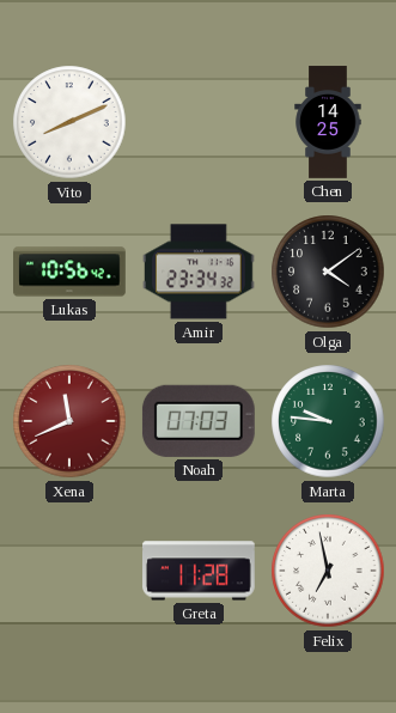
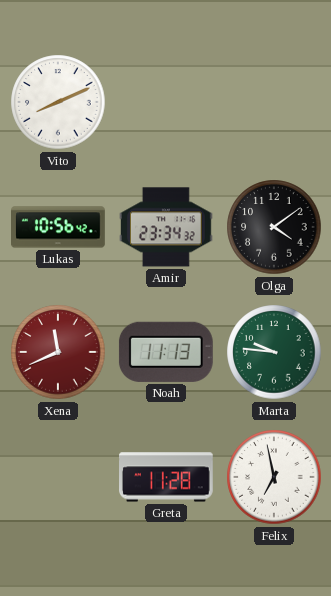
Chen: 14:25 -> none (328, 122)
Noah: 07:03 -> 11:13 (166, 352)
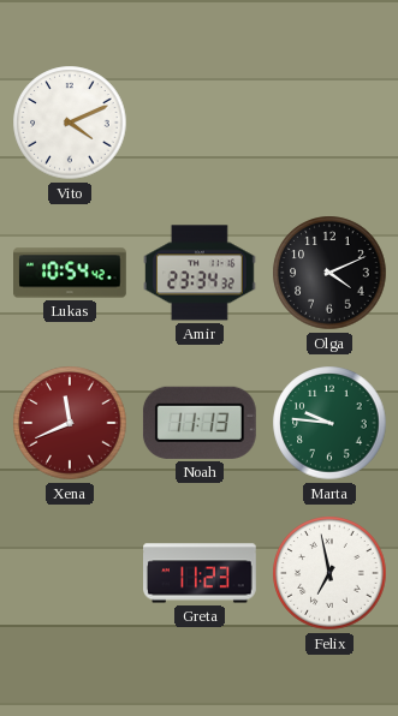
Vito: 8:11 -> 4:11 (70, 123)
Lukas: 10:56 -> 10:54 (71, 273)
Olga: 4:09 -> 4:11 (329, 273)
Greta: 11:28 -> 11:23 (201, 573)
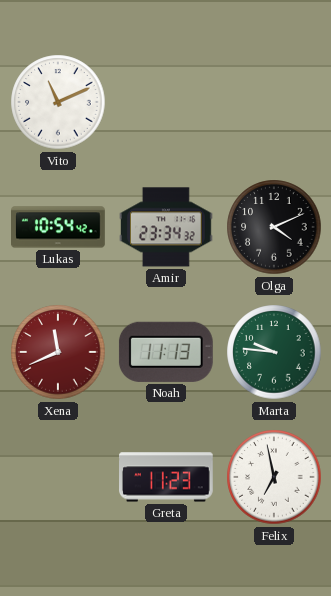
Vito: 4:11 -> 11:11 (58, 102)
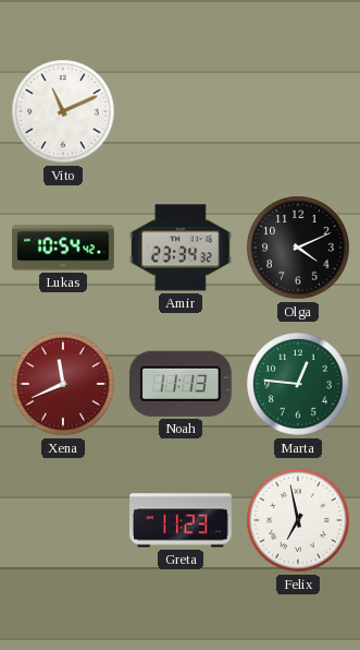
Marta: 9:46 -> 12:46 (298, 384)
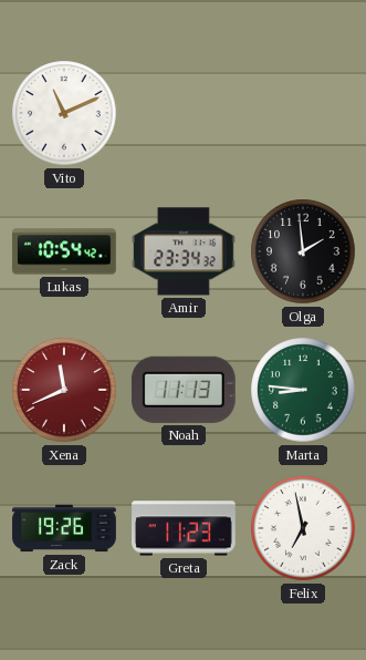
Olga: 4:11 -> 1:59 (303, 251)
Marta: 12:46 -> 8:46 (303, 390)
Zack: none -> 19:26 (64, 528)
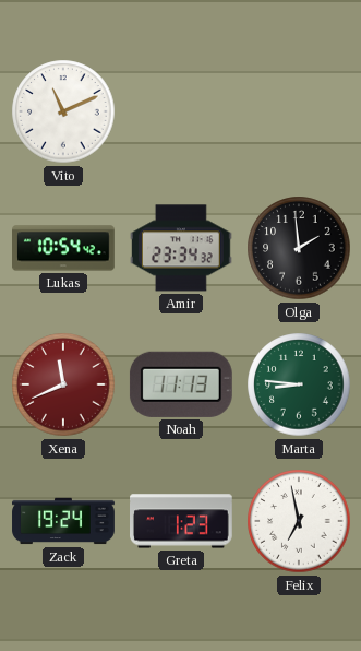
Zack: 19:26 -> 19:24 (63, 521)
Greta: 11:23 -> 1:23 (182, 521)
